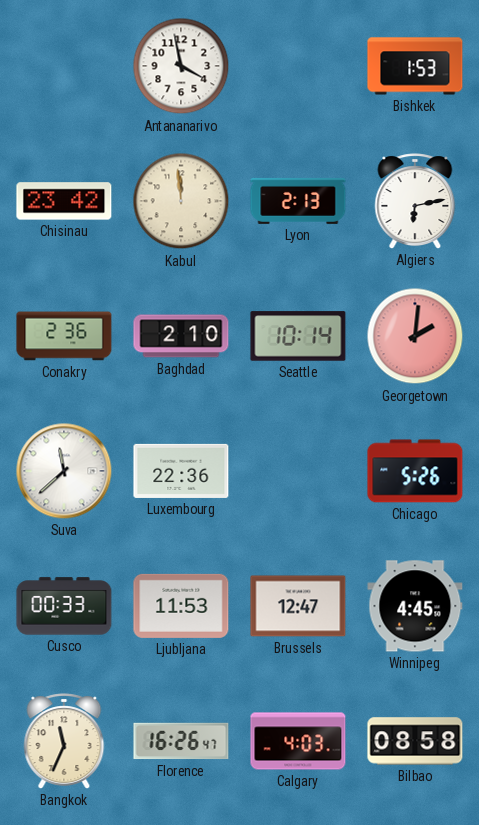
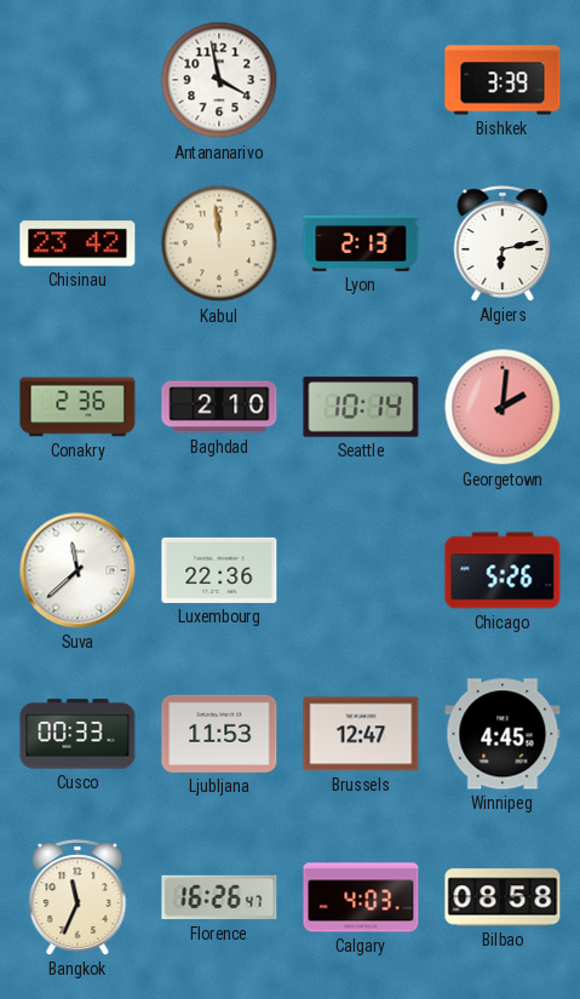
Bishkek: 1:53 -> 3:39 (503, 80)
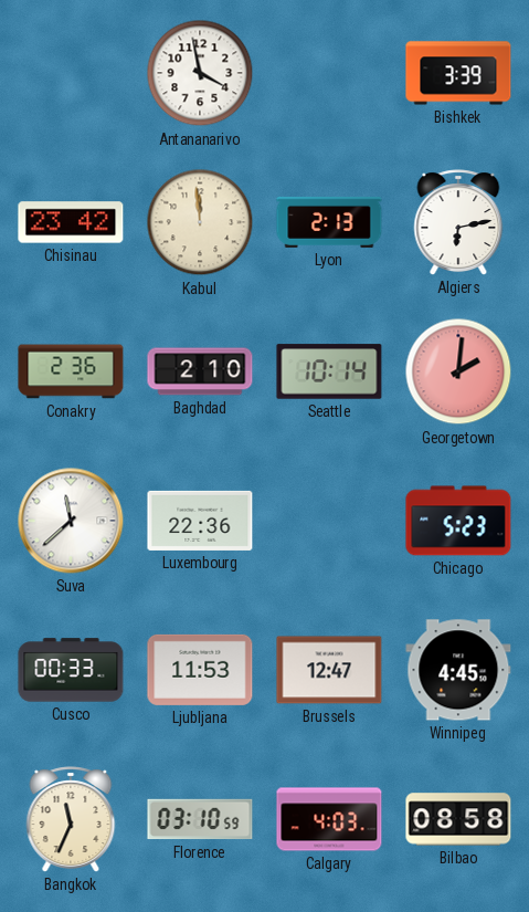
Chicago: 5:26 -> 5:23 (458, 521)
Florence: 16:26 -> 03:10 (200, 819)
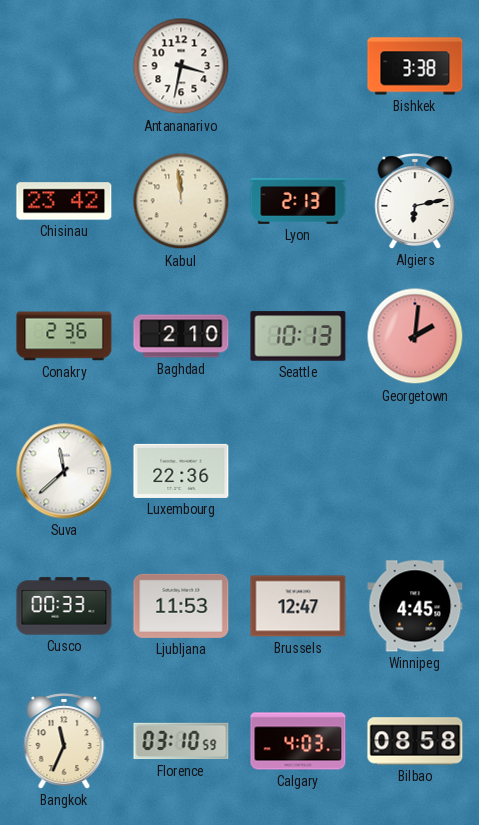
Antananarivo: 3:58 -> 3:32 (181, 66)
Bishkek: 3:39 -> 3:38 (415, 66)
Seattle: 10:14 -> 10:13 (298, 336)
Chicago: 5:23 -> none (458, 521)
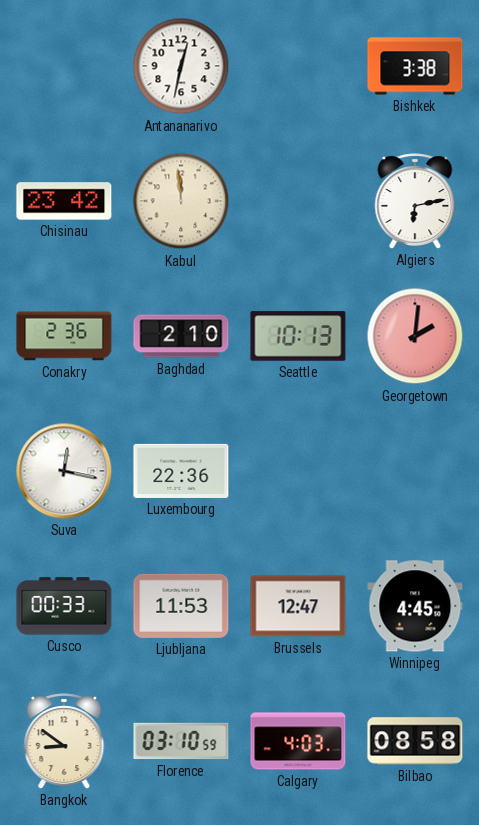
Antananarivo: 3:32 -> 12:32 (181, 66)
Lyon: 2:13 -> none (298, 201)
Suva: 11:38 -> 12:17 (64, 471)
Bangkok: 11:34 -> 8:51 (64, 741)
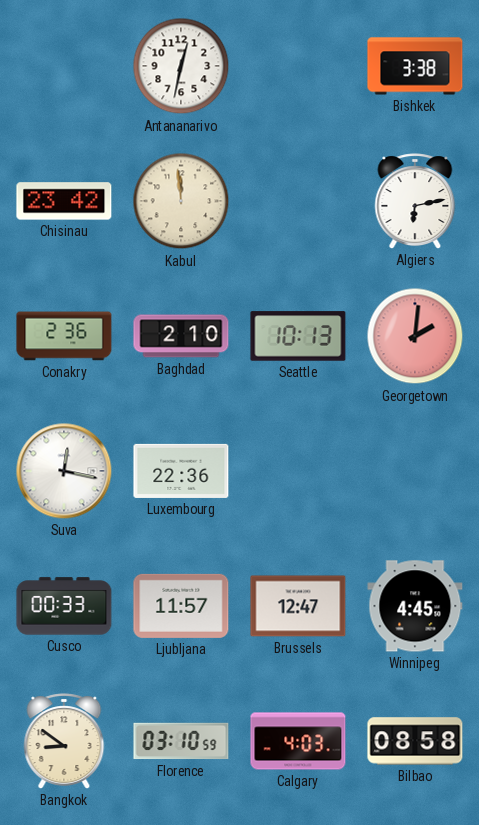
Ljubljana: 11:53 -> 11:57 (181, 606)
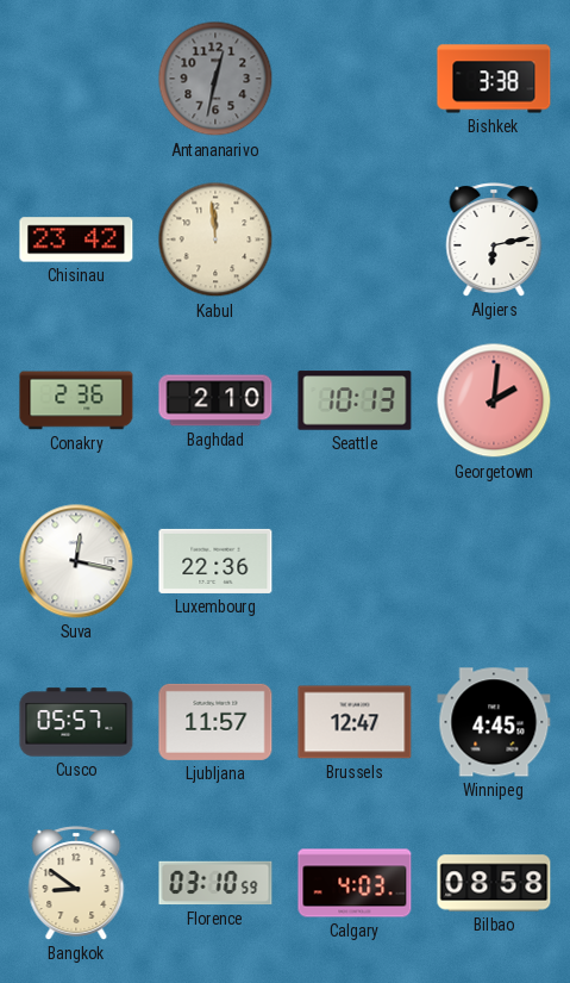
Antananarivo dial: white -> grey (215, 79)
Cusco: 00:33 -> 05:57 (76, 722)
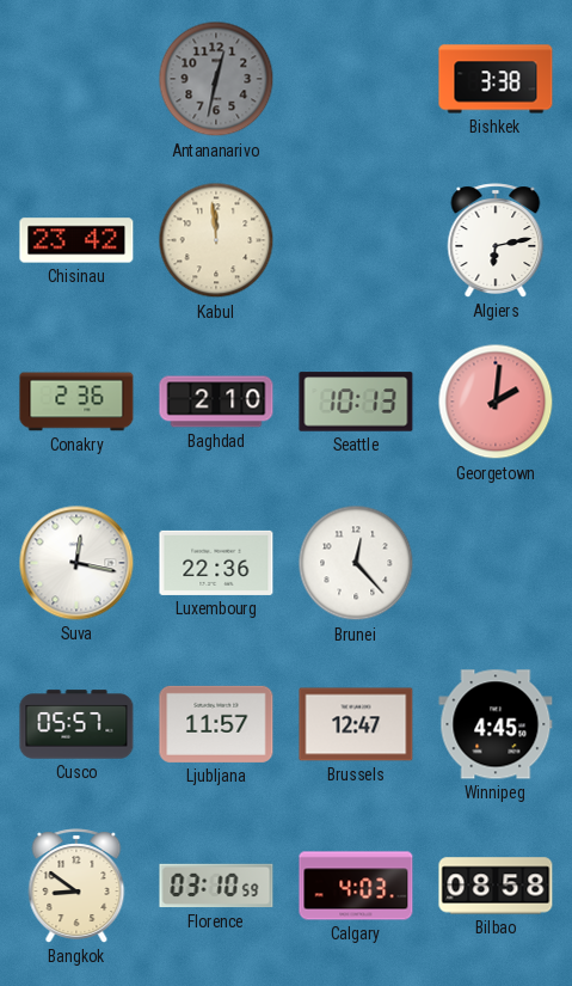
Brunei: none -> 12:23 (356, 563)
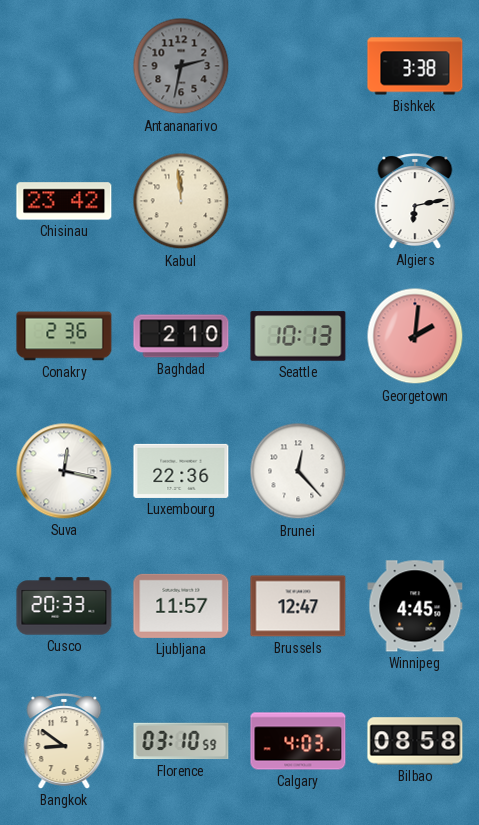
Antananarivo: 12:32 -> 2:32 (181, 66)
Cusco: 05:57 -> 20:33 (64, 606)
